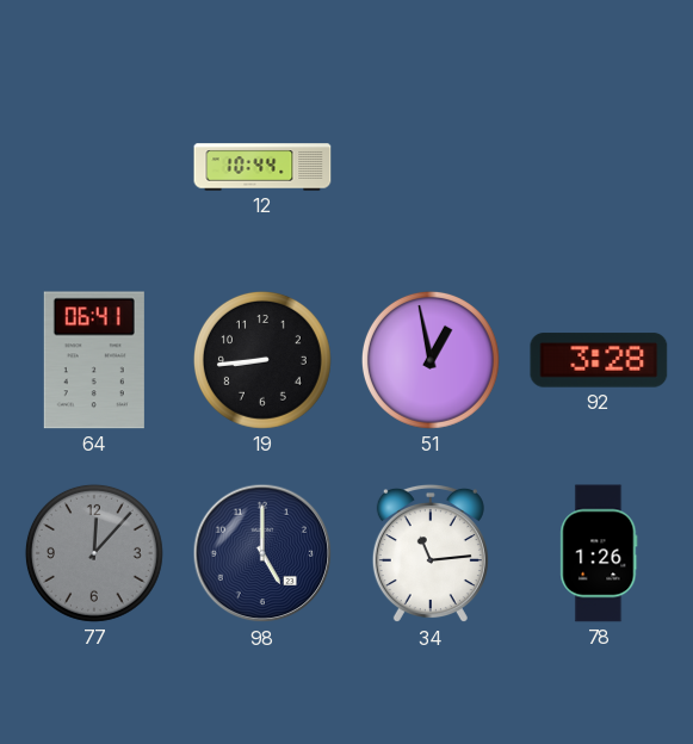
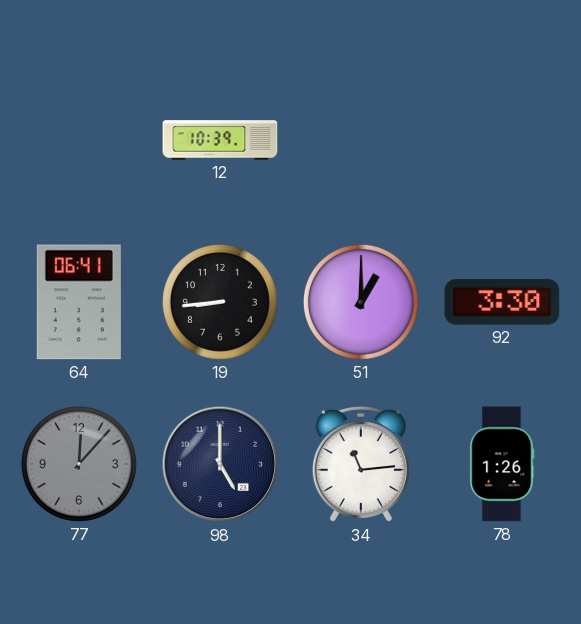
12: 10:44 -> 10:39 (220, 140)
51: 12:58 -> 1:00 (361, 302)
92: 3:28 -> 3:30 (502, 302)
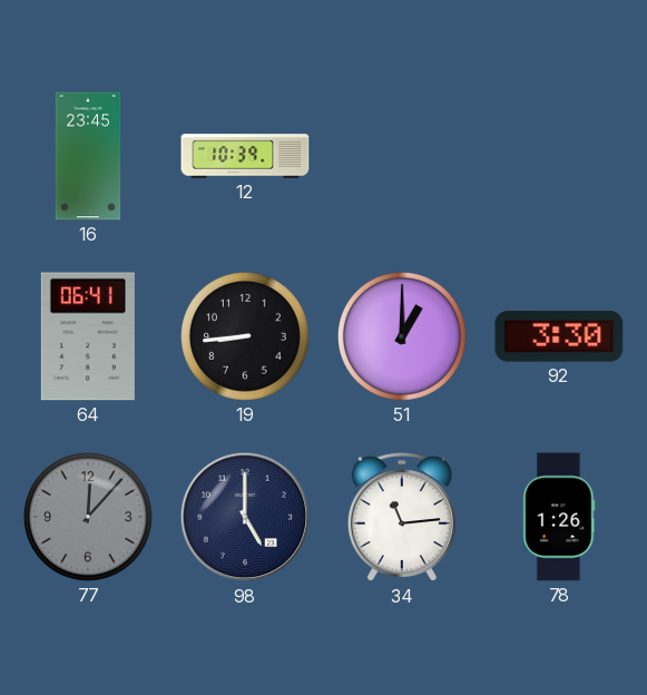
16: none -> 23:45 (88, 156)
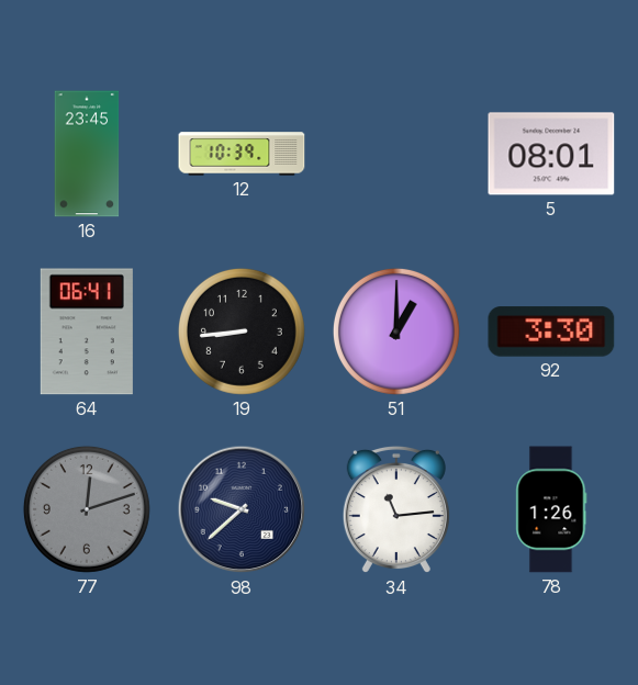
5: none -> 08:01 (551, 154)
77: 12:07 -> 12:12 (87, 509)
98: 5:00 -> 9:38 (242, 509)
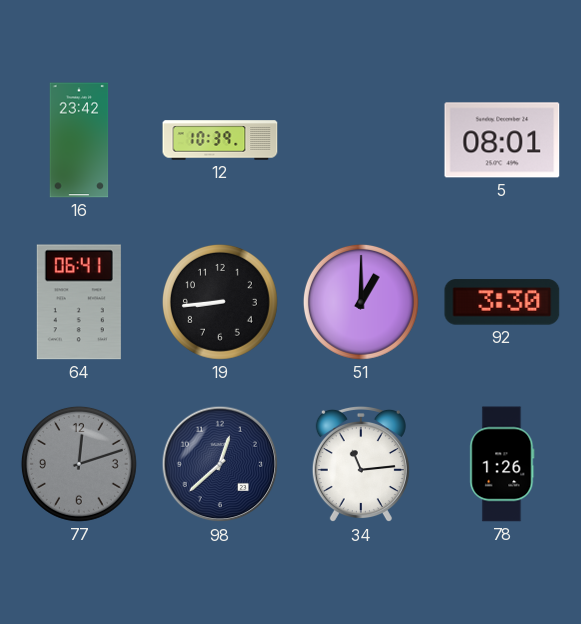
16: 23:45 -> 23:42 (79, 140)
98: 9:38 -> 12:38 (220, 464)
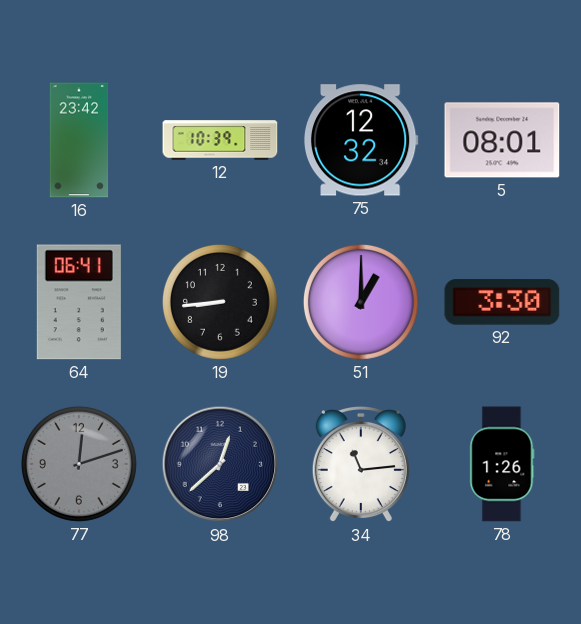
75: none -> 12:32 (361, 140)
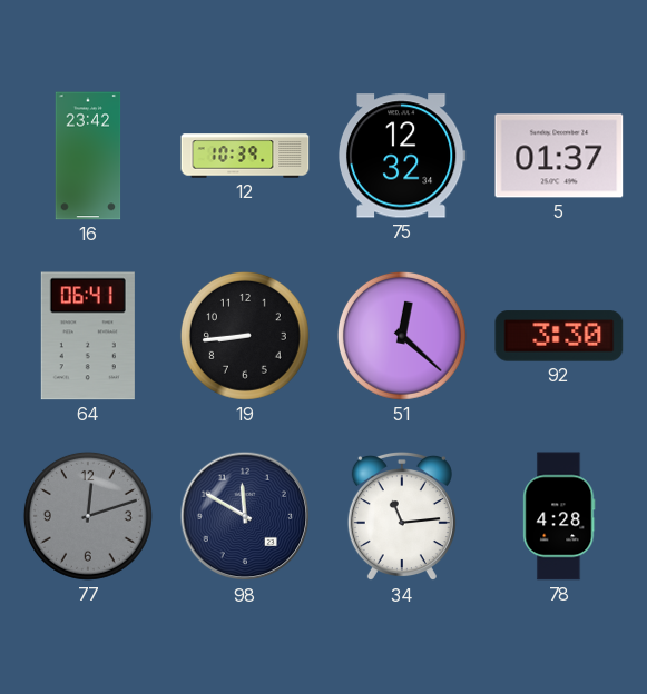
5: 08:01 -> 01:37 (559, 156)
51: 1:00 -> 12:22 (402, 336)
98: 12:38 -> 11:50 (245, 516)
78: 1:26 -> 4:28 (559, 516)
